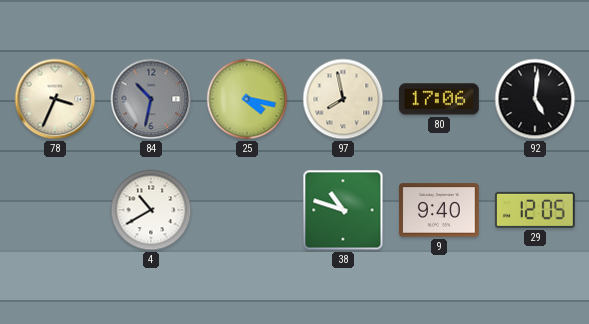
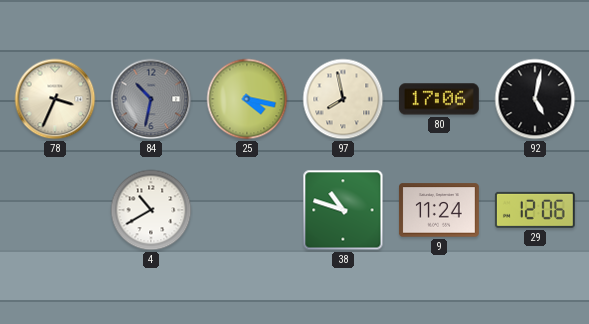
92: 5:01 -> 5:02 (535, 99)
9: 9:40 -> 11:24 (439, 210)
29: 12:05 -> 12:06 (535, 210)
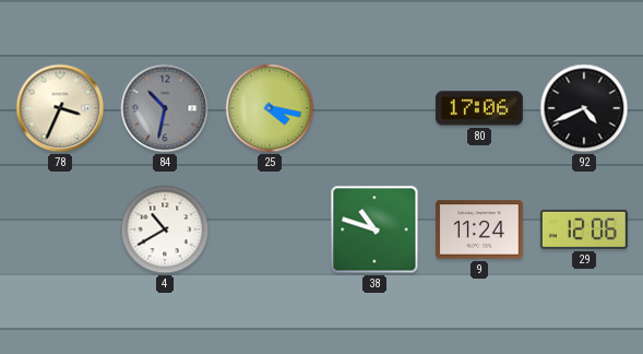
97: 7:58 -> none (343, 99)
92: 5:02 -> 4:41 (584, 108)
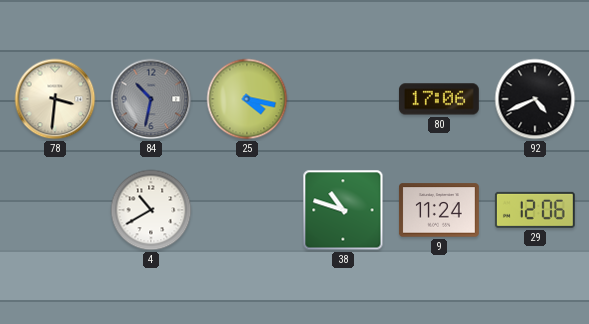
78: 3:34 -> 3:31 (55, 99)
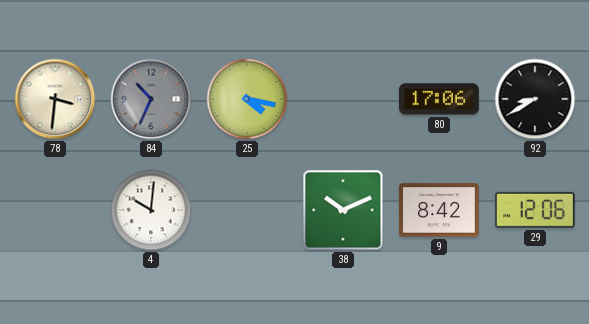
84: 10:32 -> 10:34 (151, 99)
92: 4:41 -> 8:40 (535, 99)
4: 10:40 -> 10:01 (151, 210)
38: 10:48 -> 10:11 (343, 210)
9: 11:24 -> 8:42 (439, 210)
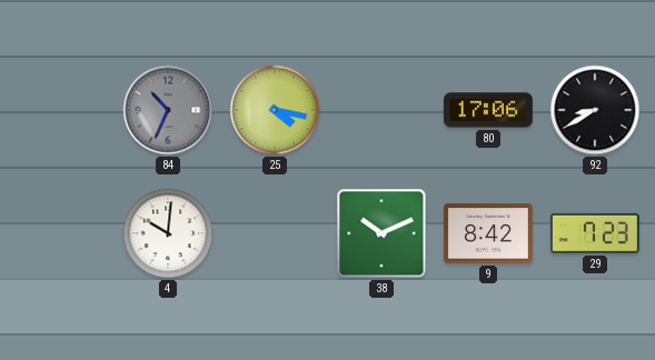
78: 3:31 -> none (55, 99)
29: 12:06 -> 7:23 (595, 233)
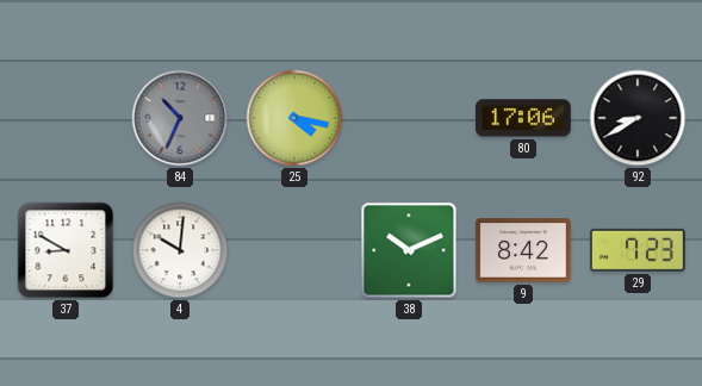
37: none -> 8:50 (66, 250)
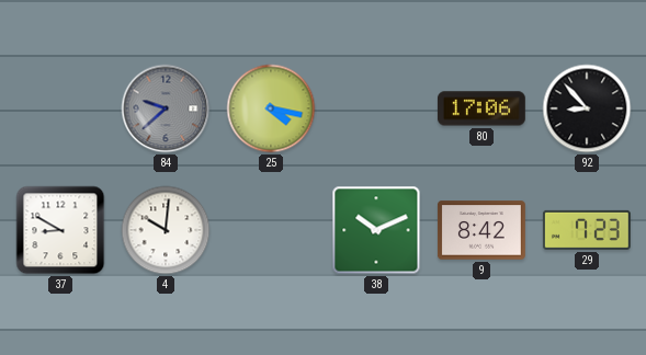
84: 10:34 -> 9:38 (166, 108)
92: 8:40 -> 8:53 (587, 108)
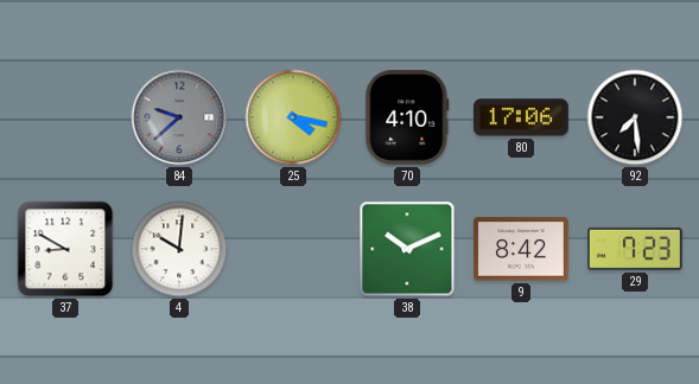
70: none -> 4:10 (407, 117)
92: 8:53 -> 7:29 (635, 117)
